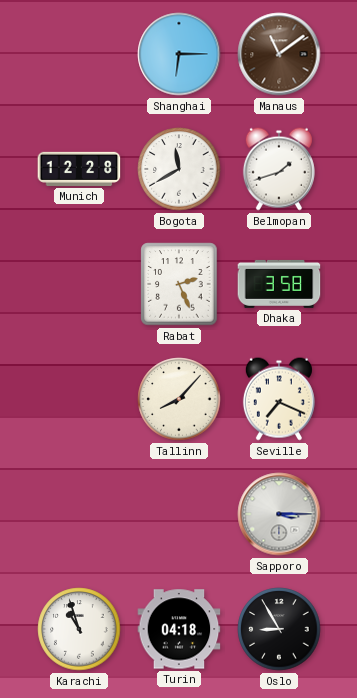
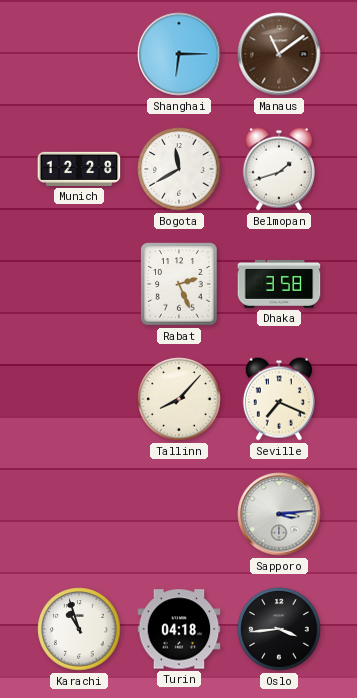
Sapporo: 3:15 -> 3:14 (279, 514)
Oslo: 8:55 -> 3:44 (279, 629)
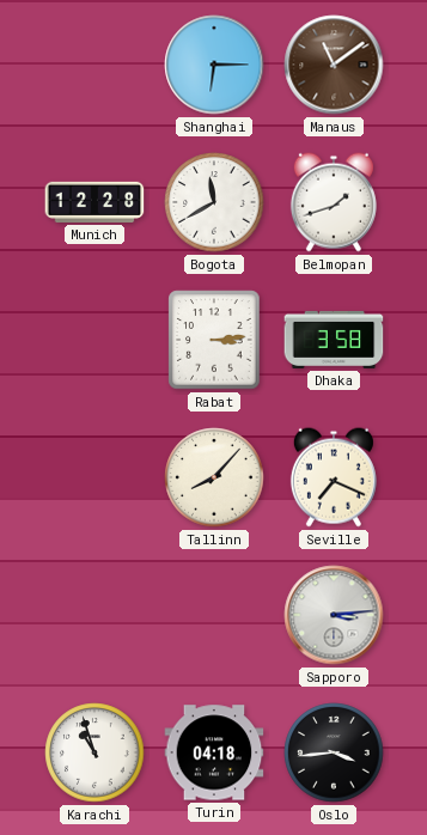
Rabat: 2:26 -> 3:14 (214, 340)
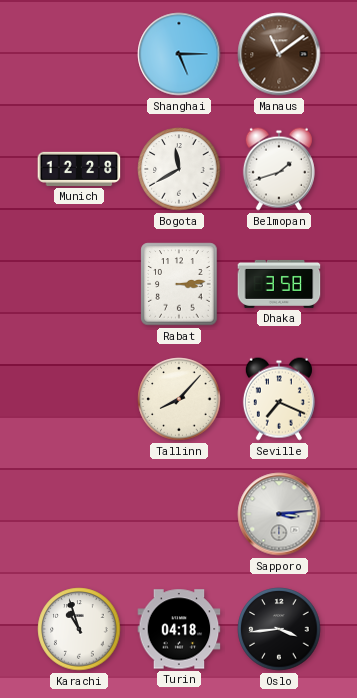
Shanghai: 6:15 -> 5:15 (179, 54)
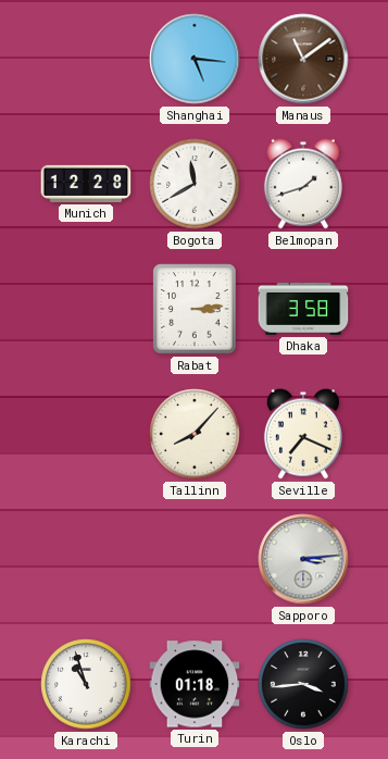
Shanghai: 5:15 -> 5:16 (195, 59)
Turin: 04:18 -> 01:18 (195, 684)
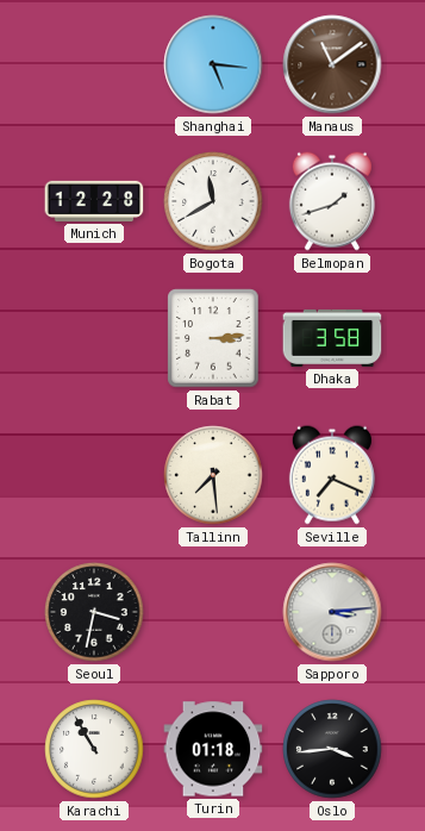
Tallinn: 8:07 -> 7:29 (213, 475)
Seoul: none -> 3:32 (94, 612)
Karachi: 10:57 -> 10:55 (94, 749)
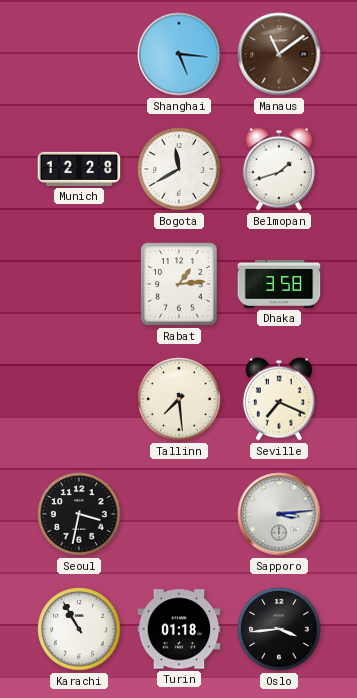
Rabat: 3:14 -> 1:14 (179, 284)
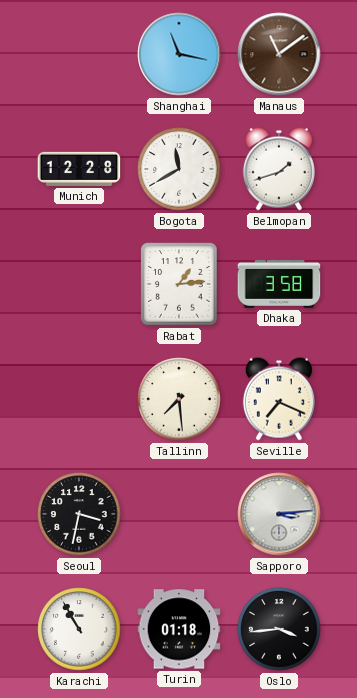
Shanghai: 5:16 -> 11:17 (179, 54)
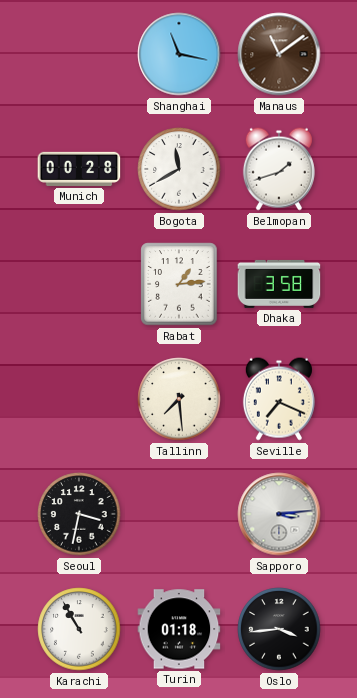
Munich: 12:28 -> 00:28 (79, 169)
